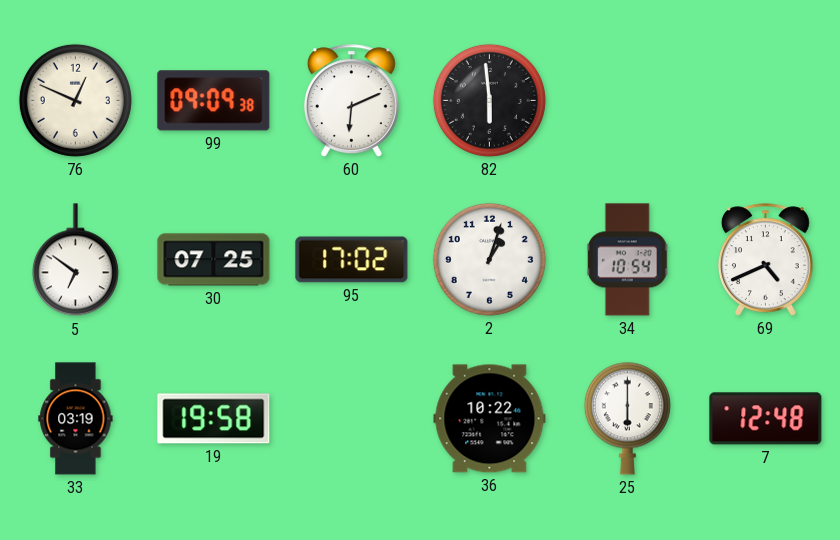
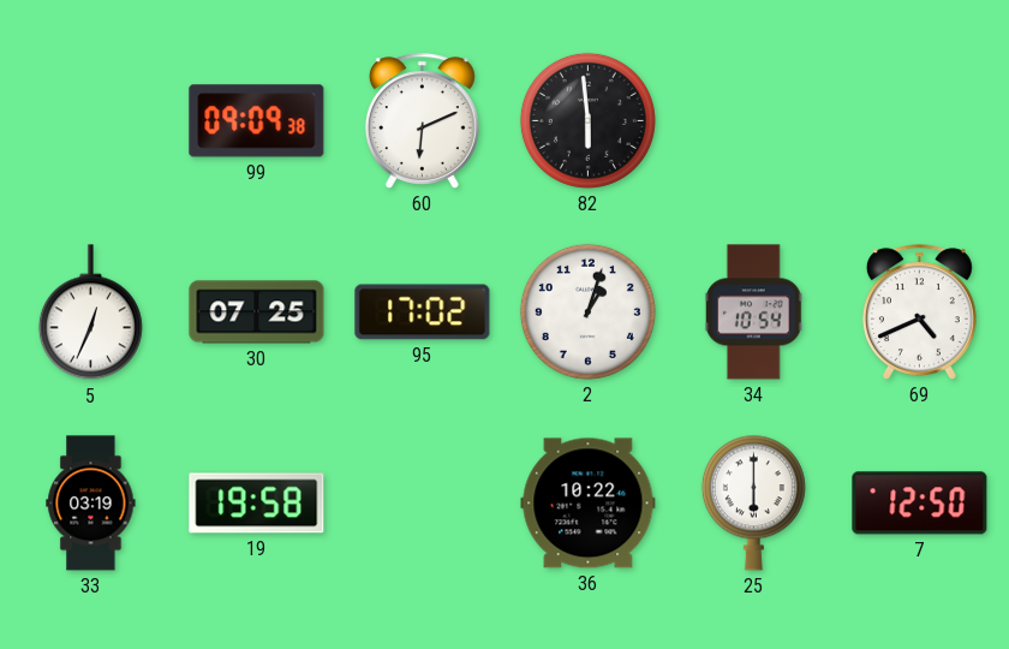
76: 12:49 -> none (75, 100)
5: 6:51 -> 12:34 (90, 312)
7: 12:48 -> 12:50 (920, 504)
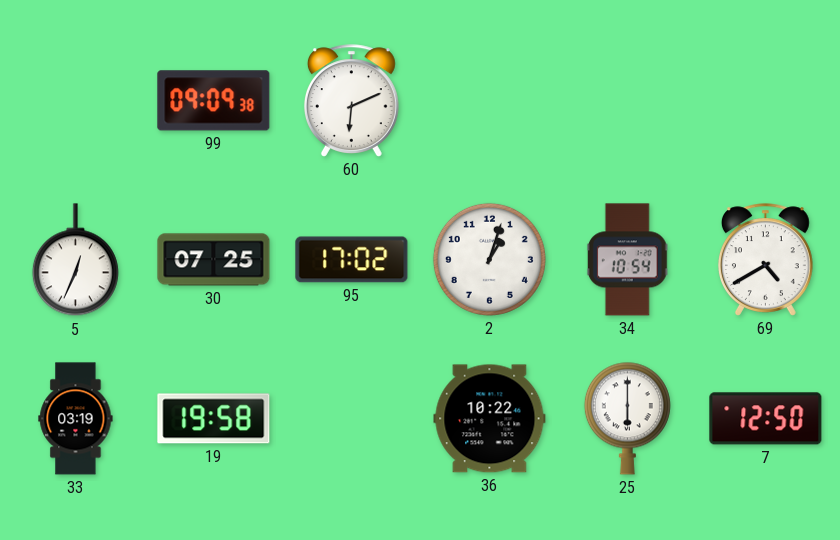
82: 5:59 -> none (587, 120)
69: 4:41 -> 4:40 (765, 260)
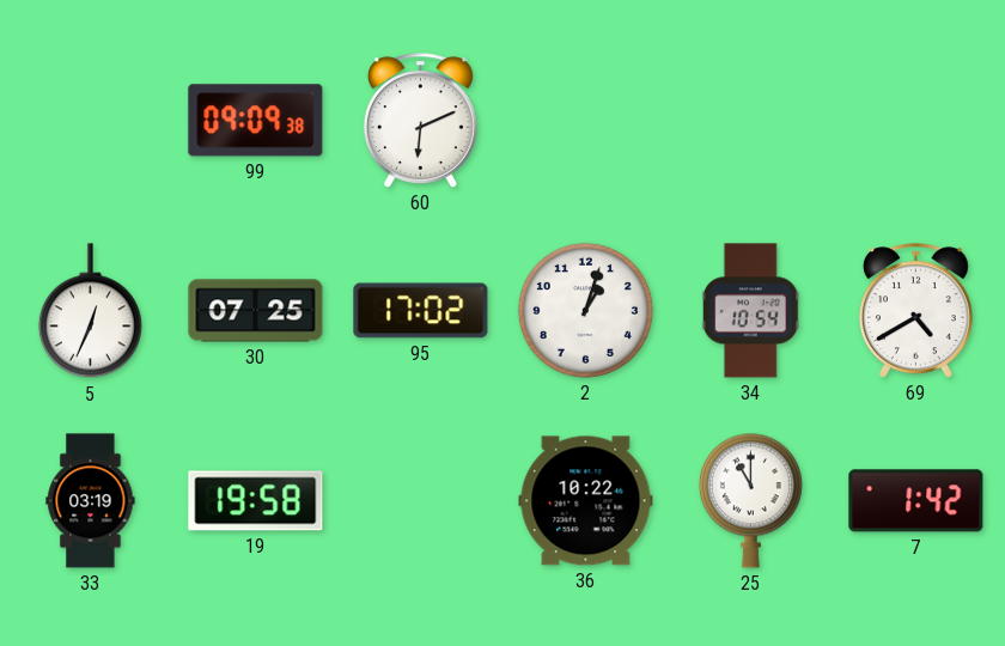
25: 6:00 -> 11:00 (750, 500)
7: 12:50 -> 1:42 (916, 501)
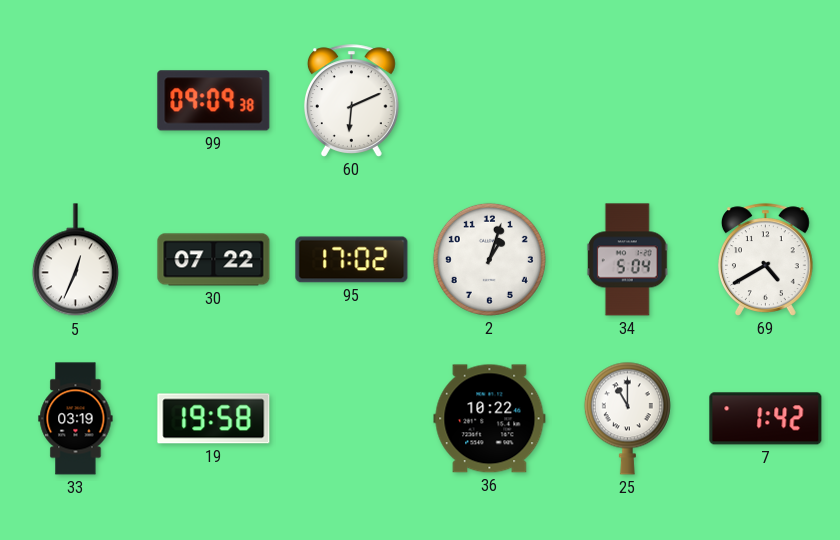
30: 07:25 -> 07:22 (214, 260)
34: 10:54 -> 5:04 (627, 260)
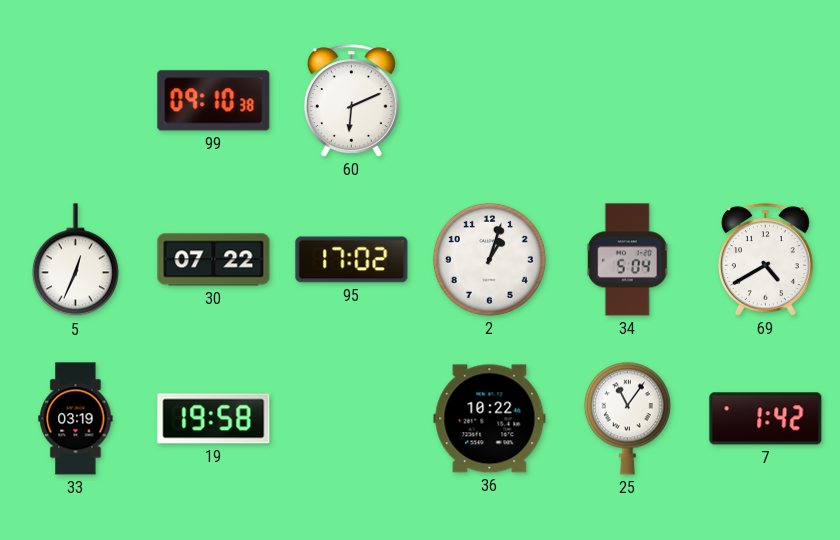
99: 09:09 -> 09:10 (214, 101)
25: 11:00 -> 11:06 (627, 418)
